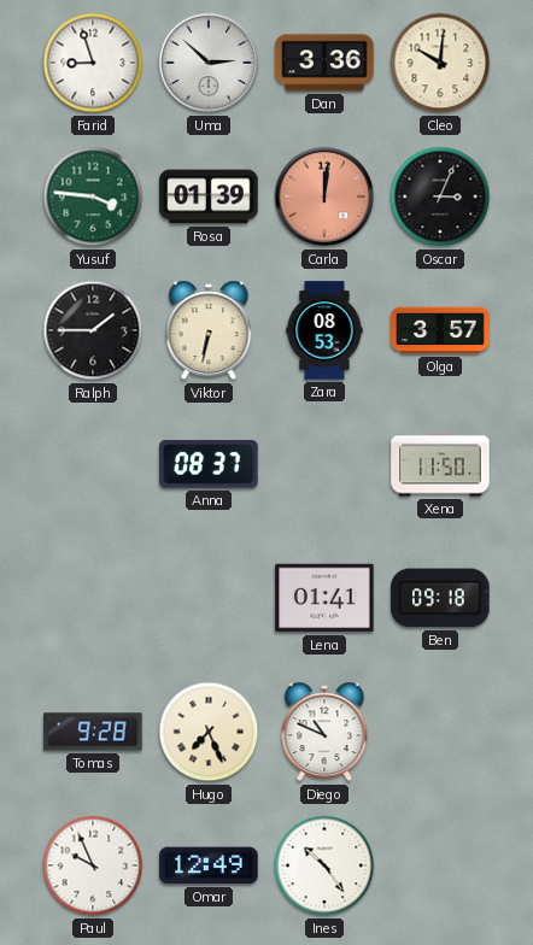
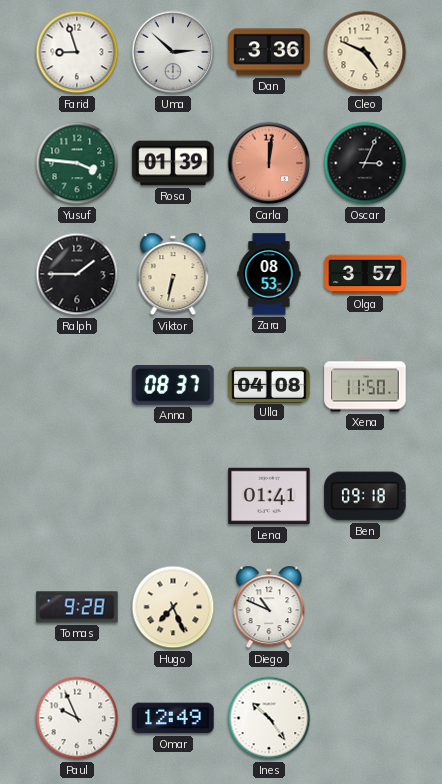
Cleo: 10:01 -> 4:49 (365, 52)
Ulla: none -> 04:08 (269, 384)
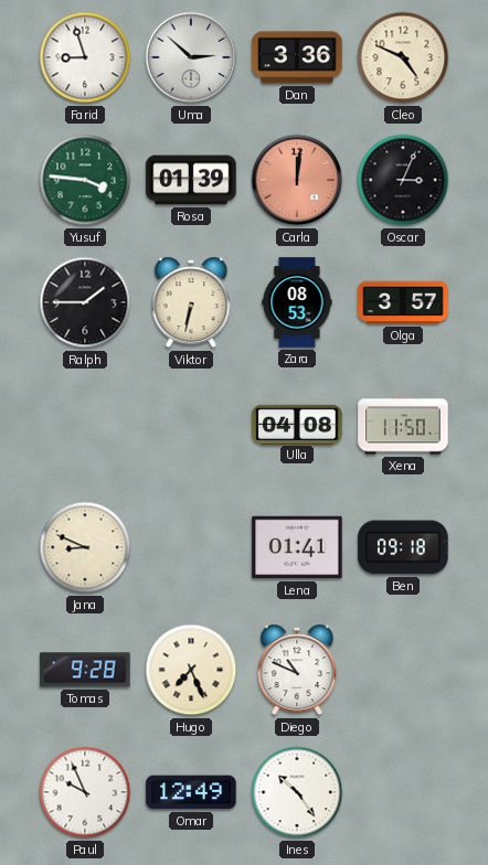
Anna: 08:37 -> none (173, 385)
Jana: none -> 8:49 (85, 547)
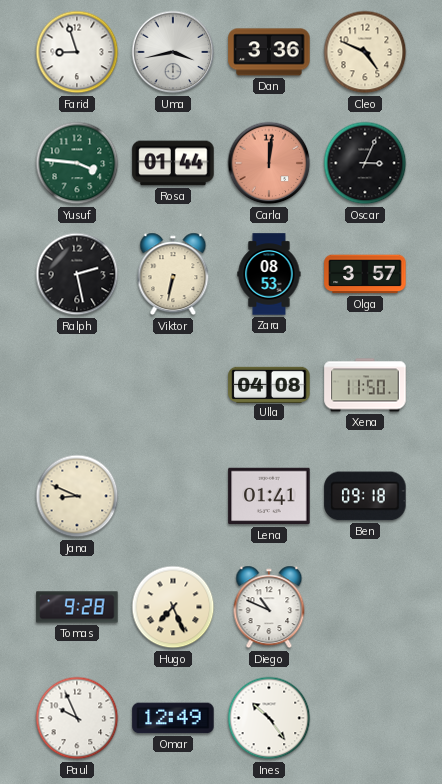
Uma: 2:52 -> 3:43 (173, 52)
Rosa: 01:39 -> 01:44 (173, 163)
Ralph: 1:45 -> 2:28 (77, 274)
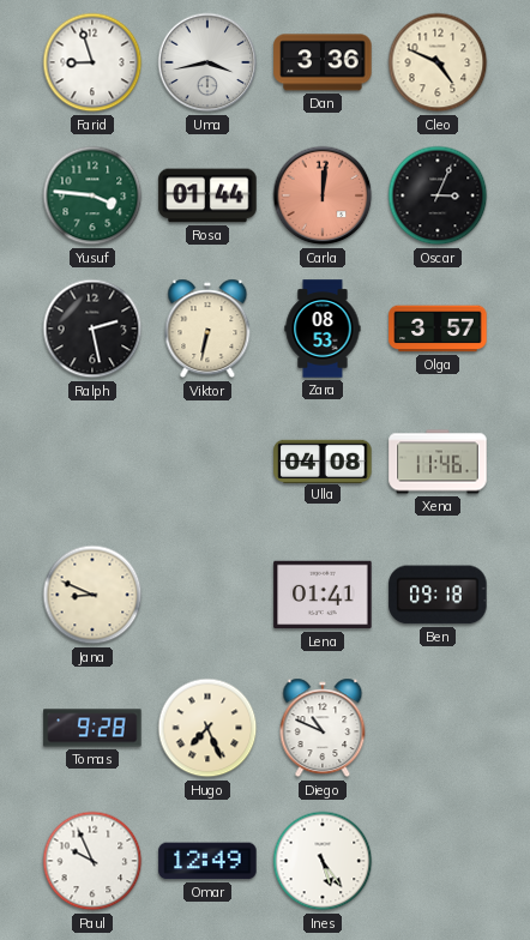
Xena: 11:50 -> 11:46 (438, 462)
Ines: 10:24 -> 5:24 (323, 861)
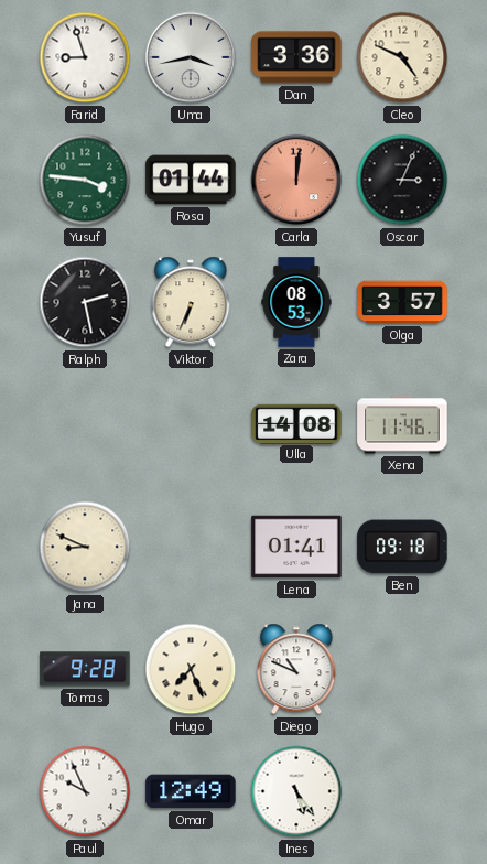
Viktor: 6:32 -> 6:34 (191, 302)
Ulla: 04:08 -> 14:08 (296, 423)
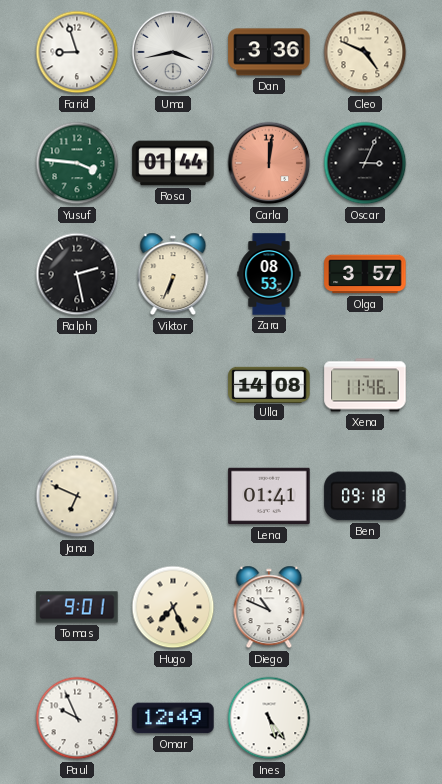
Jana: 8:49 -> 6:49 (77, 496)
Tomas: 9:28 -> 9:01 (77, 607)
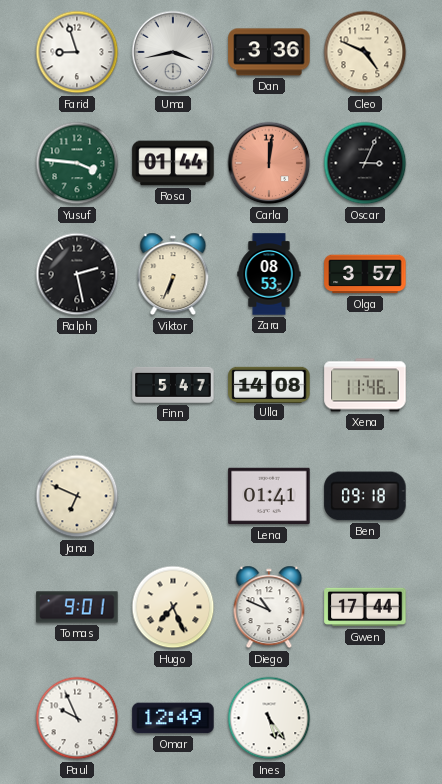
Finn: none -> 5:47 (173, 385)
Gwen: none -> 17:44 (365, 607)
